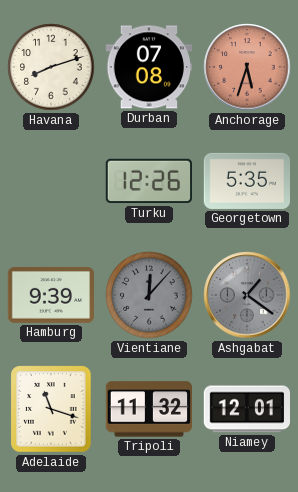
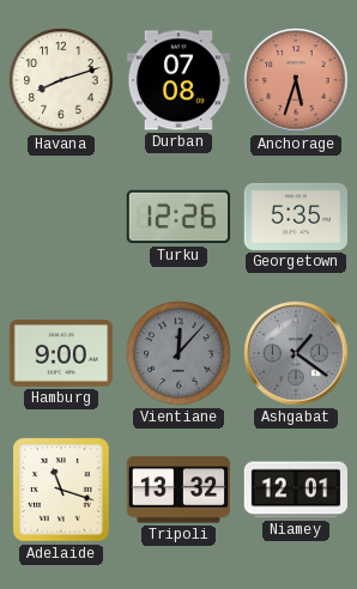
Hamburg: 9:39 -> 9:00 (60, 353)
Tripoli: 11:32 -> 13:32 (177, 490)
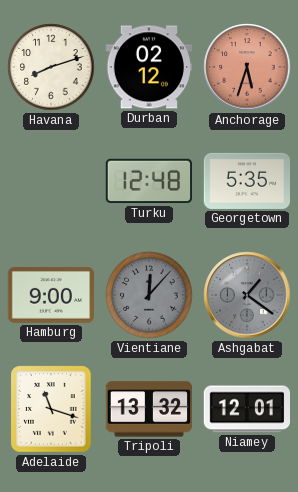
Durban: 07:08 -> 02:12 (148, 67)
Turku: 12:26 -> 12:48 (148, 181)
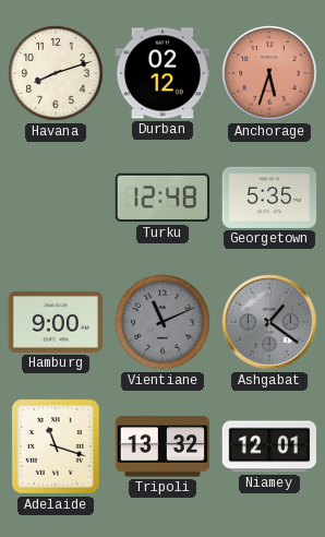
Vientiane: 12:07 -> 11:11 (162, 322)
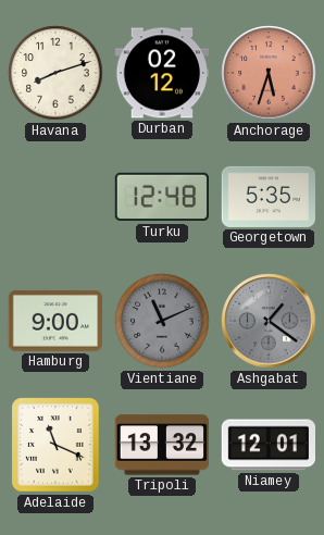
Adelaide: 11:18 -> 11:19 (55, 445)
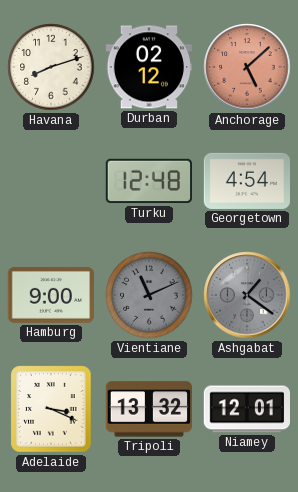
Anchorage: 5:33 -> 5:08 (247, 67)
Georgetown: 5:35 -> 4:54 (247, 181)
Adelaide: 11:19 -> 3:19 (51, 409)
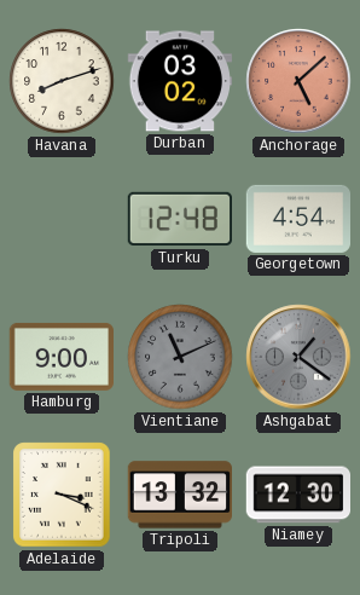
Durban: 02:12 -> 03:02 (179, 81)
Niamey: 12:01 -> 12:30 (297, 495)
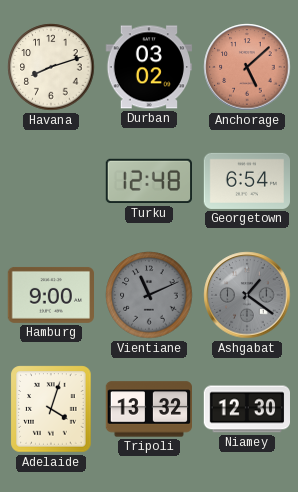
Georgetown: 4:54 -> 6:54 (247, 181)
Adelaide: 3:19 -> 4:03 (51, 409)
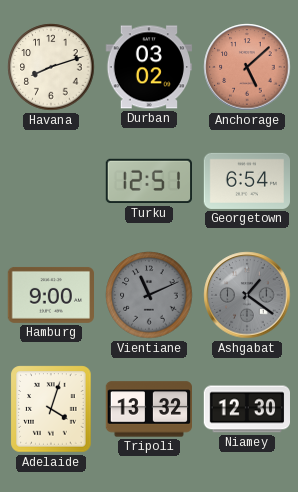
Turku: 12:48 -> 12:51 (148, 181)
